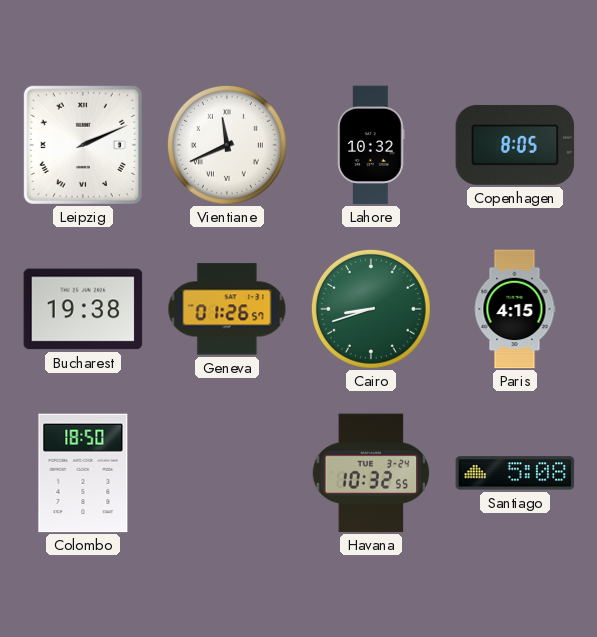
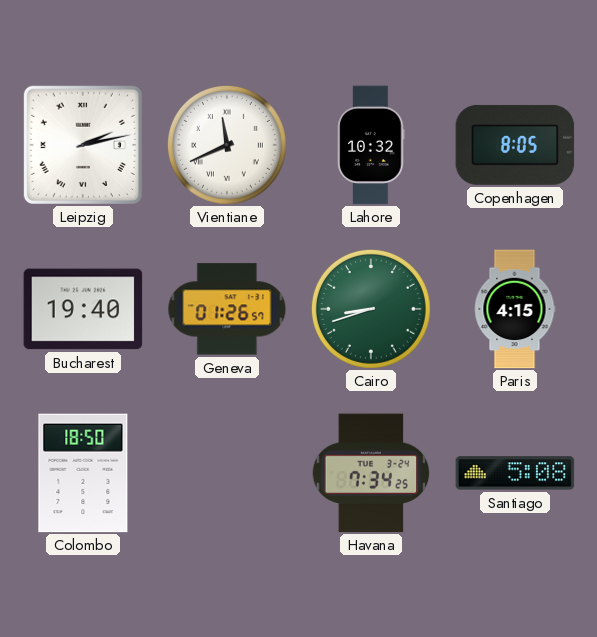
Leipzig: 2:11 -> 2:13 (83, 145)
Bucharest: 19:38 -> 19:40 (83, 309)
Havana: 10:32 -> 7:34 (371, 473)
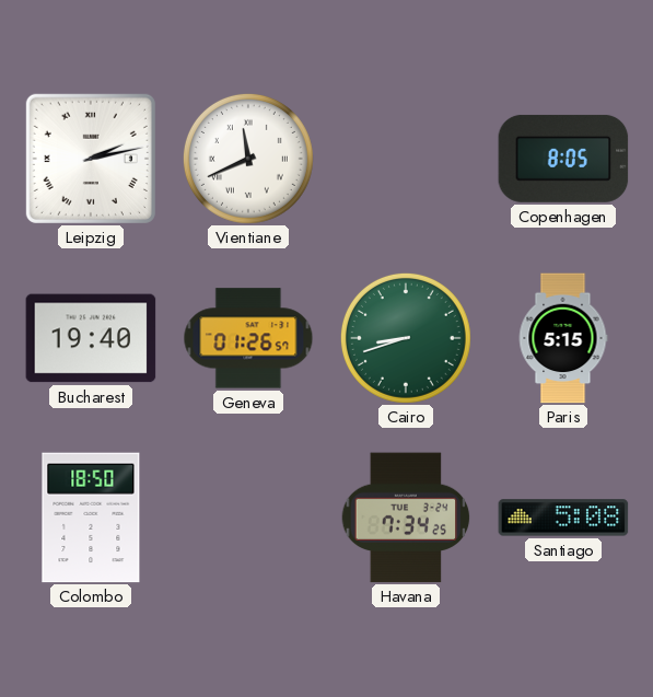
Lahore: 10:32 -> none (371, 145)
Paris: 4:15 -> 5:15 (563, 338)
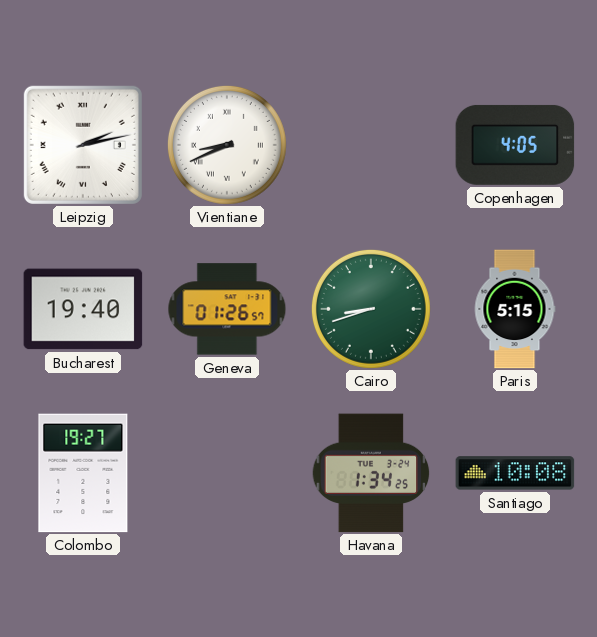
Vientiane: 11:41 -> 8:41 (227, 145)
Copenhagen: 8:05 -> 4:05 (515, 145)
Colombo: 18:50 -> 19:27 (83, 473)
Havana: 7:34 -> 1:34 (371, 473)
Santiago: 5:08 -> 10:08 (515, 473)
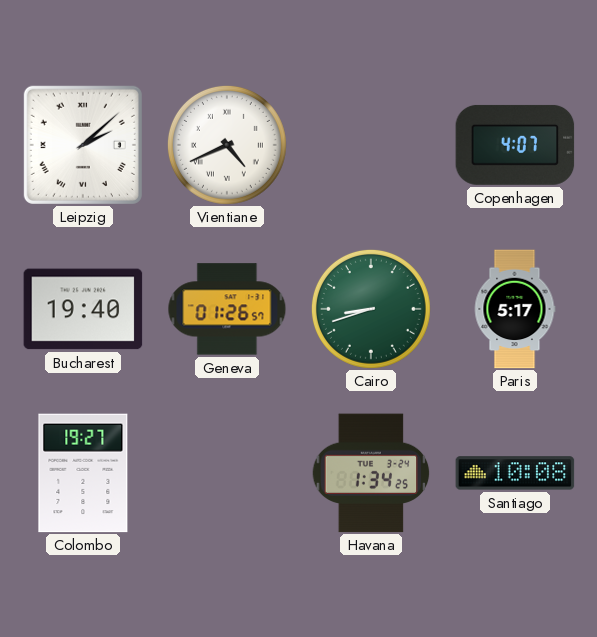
Leipzig: 2:13 -> 2:08 (83, 145)
Vientiane: 8:41 -> 4:41 (227, 145)
Copenhagen: 4:05 -> 4:07 (515, 145)
Paris: 5:15 -> 5:17 (515, 309)
